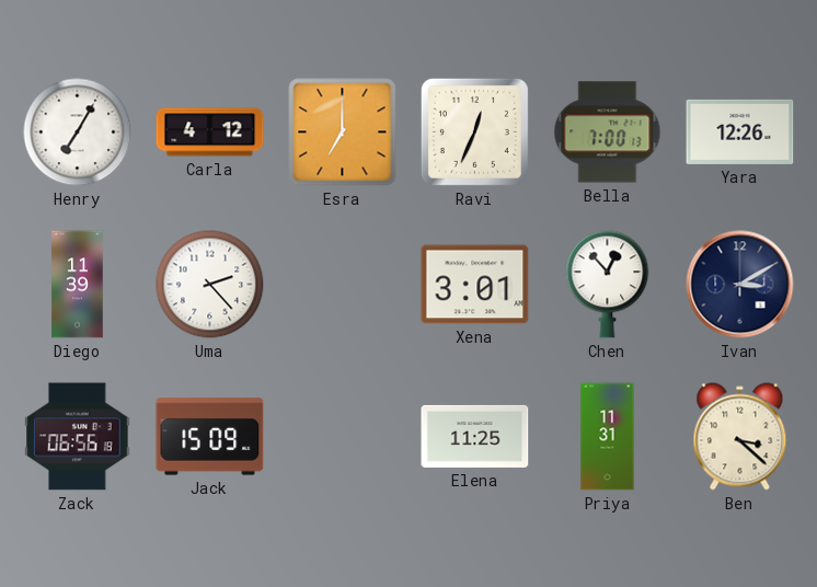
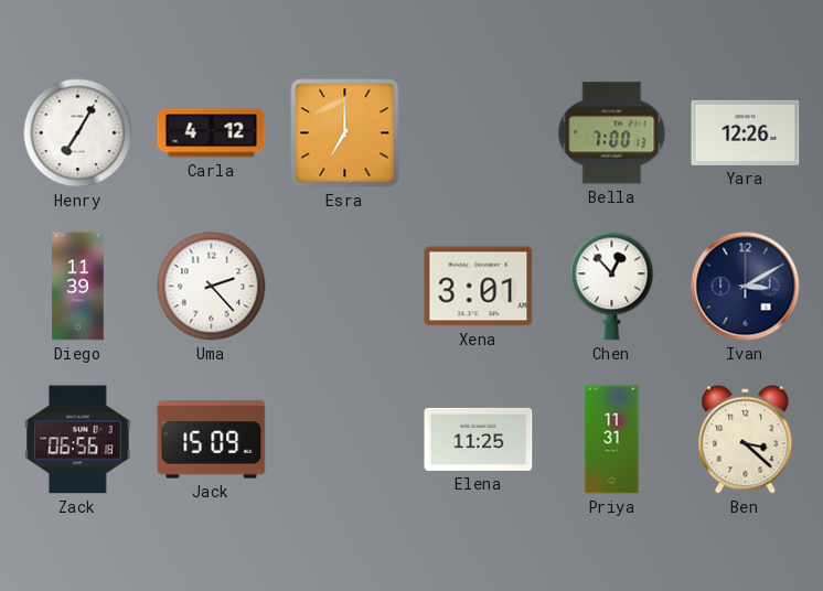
Ravi: 12:34 -> none (474, 131)
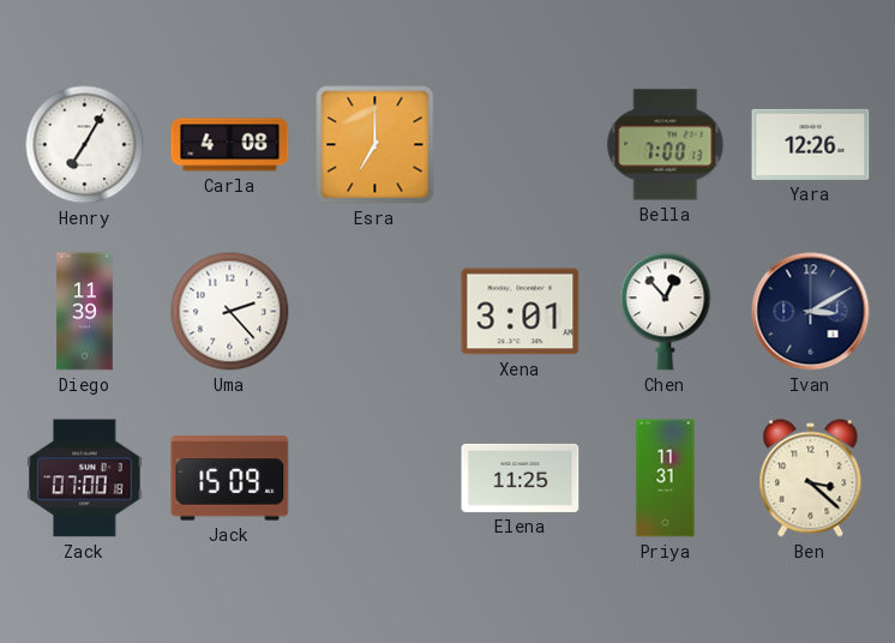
Carla: 4:12 -> 4:08 (230, 145)
Zack: 06:56 -> 07:00 (85, 479)
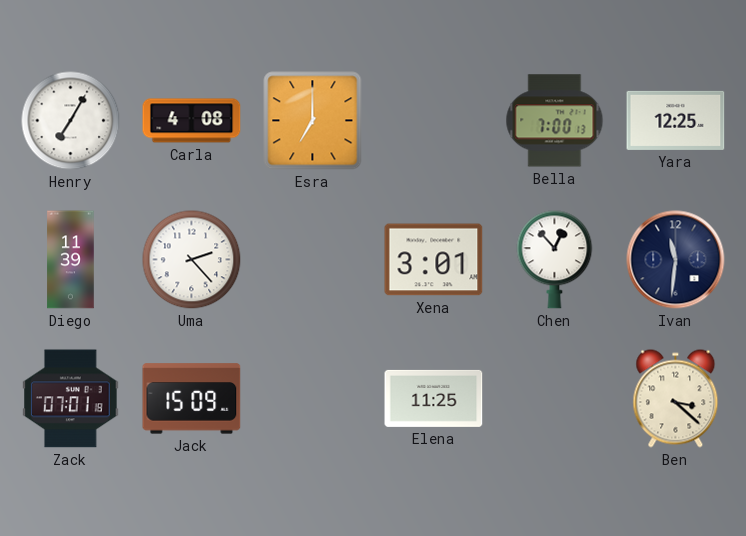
Yara: 12:26 -> 12:25 (676, 120)
Ivan: 3:10 -> 11:31 (676, 260)
Zack: 07:00 -> 07:01 (71, 399)
Priya: 11:31 -> none (666, 479)
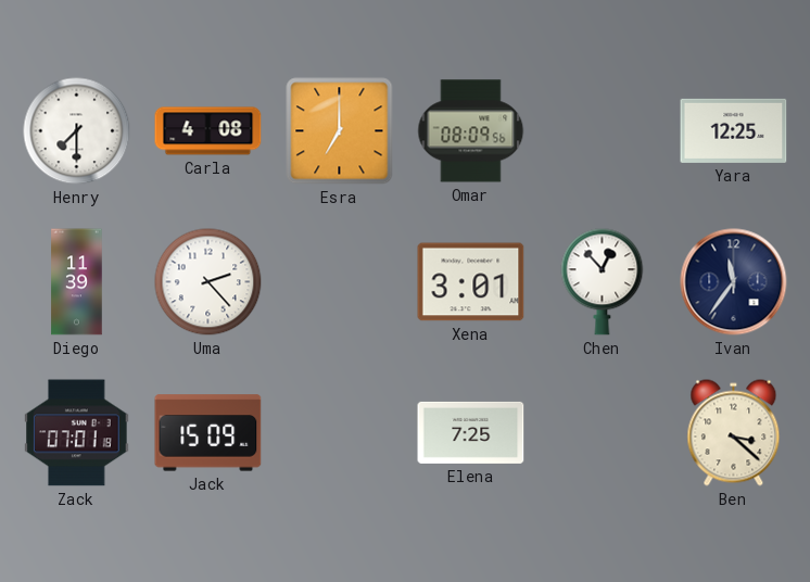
Henry: 7:05 -> 7:30 (77, 131)
Omar: none -> 08:09 (471, 131)
Bella: 7:00 -> none (555, 121)
Ivan: 11:31 -> 11:36 (734, 282)
Elena: 11:25 -> 7:25 (471, 432)
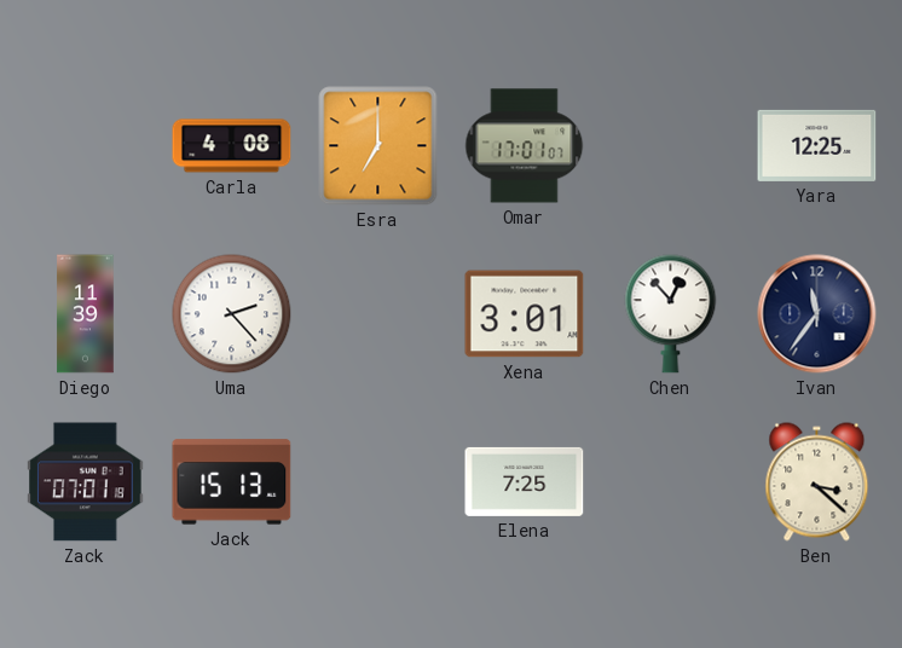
Henry: 7:30 -> none (77, 131)
Omar: 08:09 -> 17:01 (525, 146)
Jack: 15:09 -> 15:13 (232, 482)
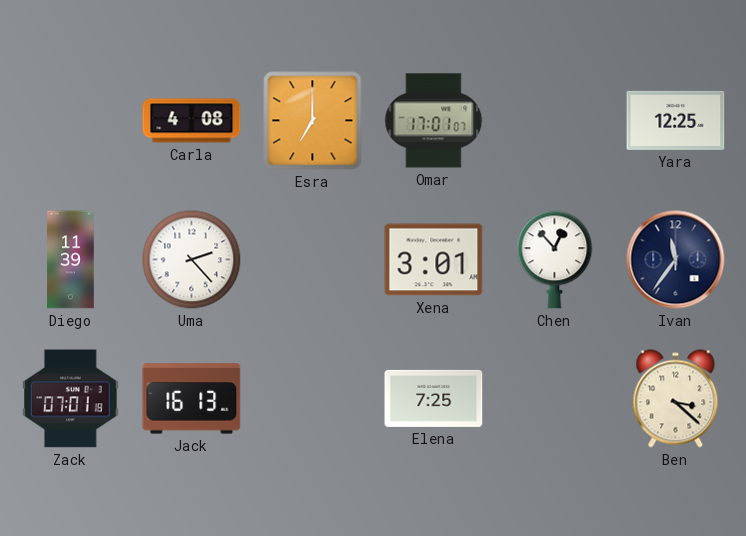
Jack: 15:13 -> 16:13 (192, 399)
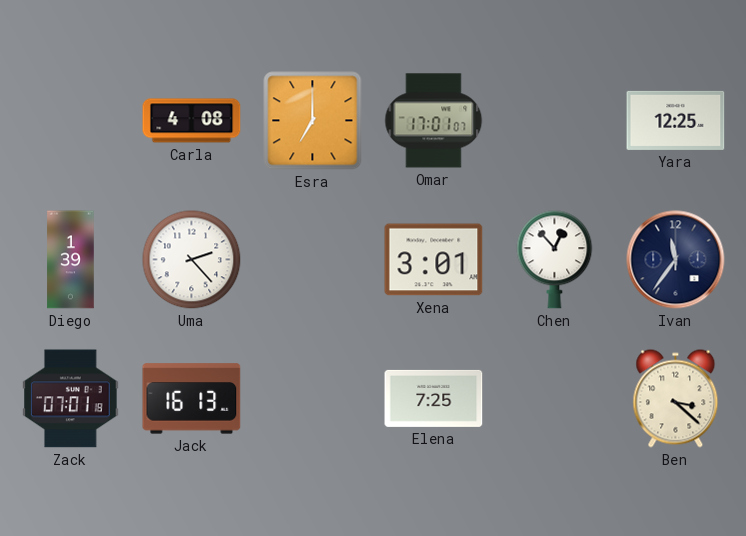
Diego: 11:39 -> 1:39 (71, 260)
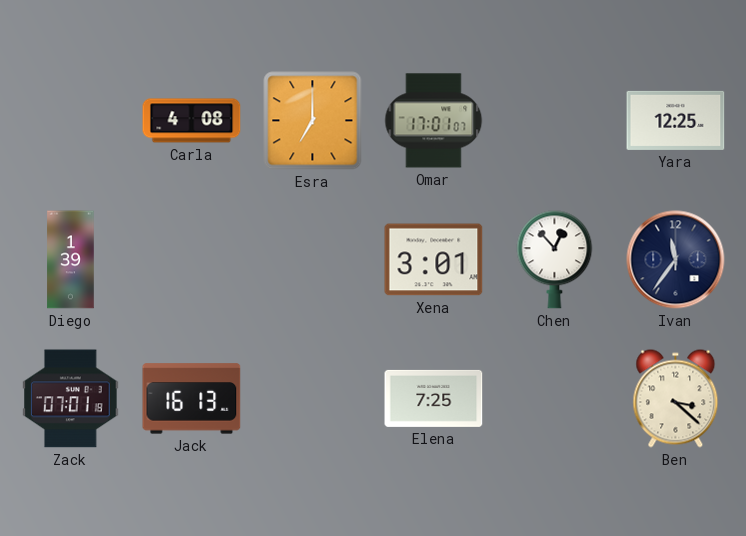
Uma: 2:23 -> none (192, 260)
